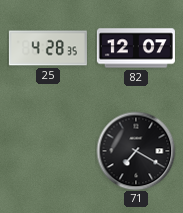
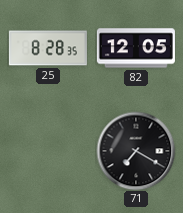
25: 4:28 -> 8:28 (48, 48)
82: 12:07 -> 12:05 (136, 48)
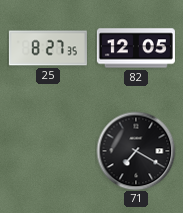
25: 8:28 -> 8:27 (48, 48)
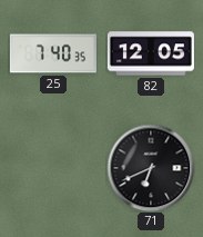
25: 8:27 -> 7:40 (53, 53)
71: 7:20 -> 6:41 (151, 168)
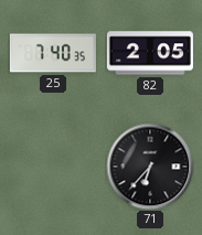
82: 12:05 -> 2:05 (150, 53)
71: 6:41 -> 6:37 (150, 167)
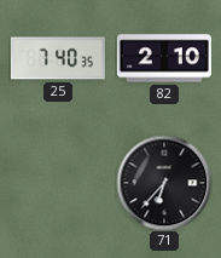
82: 2:05 -> 2:10 (164, 58)
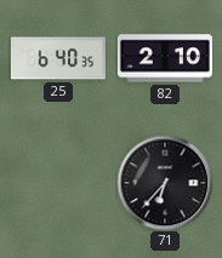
25: 7:40 -> 6:40 (58, 58)
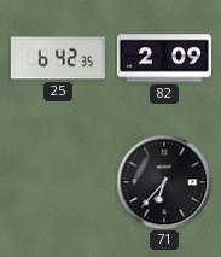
25: 6:40 -> 6:42 (58, 58)
82: 2:10 -> 2:09 (164, 58)
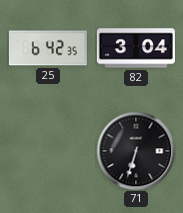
82: 2:09 -> 3:04 (136, 48)
71: 6:37 -> 6:33 (136, 151)
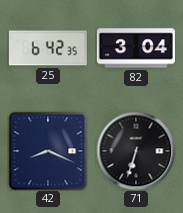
42: none -> 8:19 (48, 151)
